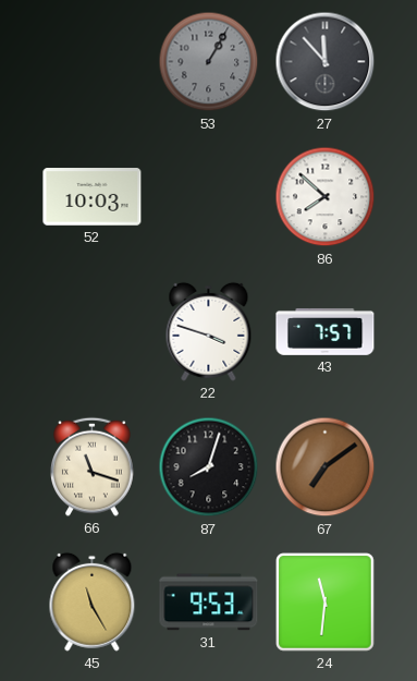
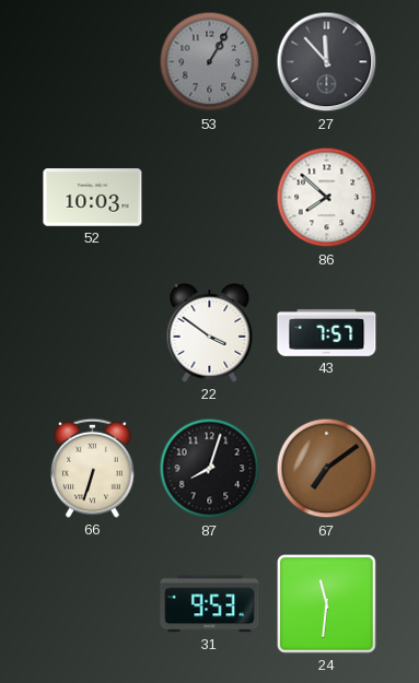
22: 3:48 -> 3:51 (210, 332)
66: 11:18 -> 6:33 (93, 468)
45: 11:25 -> none (93, 601)
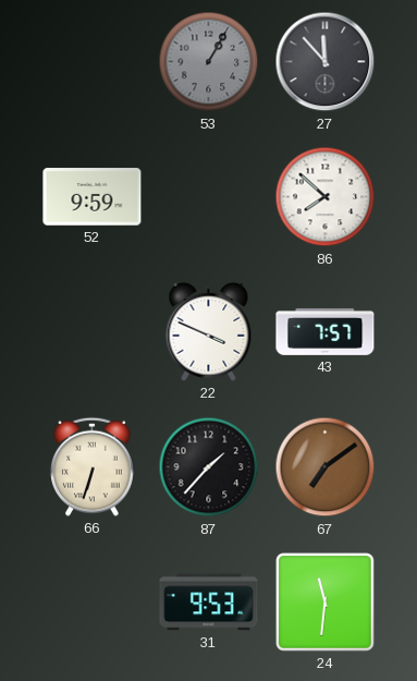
52: 10:03 -> 9:59 (93, 197)
22: 3:51 -> 3:49 (209, 331)
87: 8:03 -> 1:37 (209, 467)
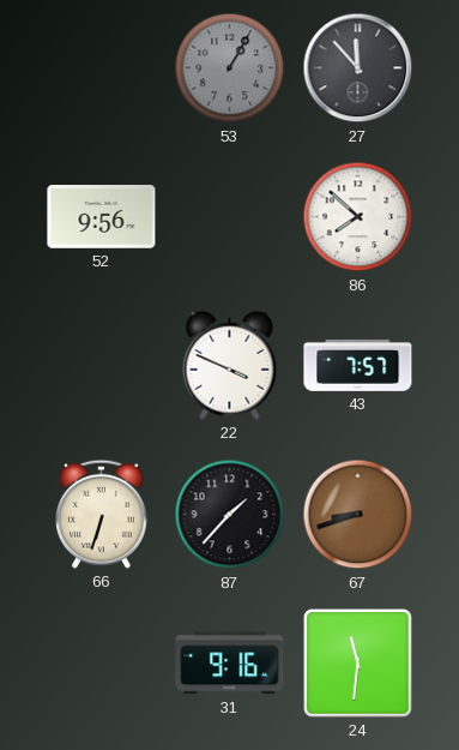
52: 9:59 -> 9:56 (102, 217)
67: 7:09 -> 8:42 (358, 515)
31: 9:53 -> 9:16 (230, 664)
